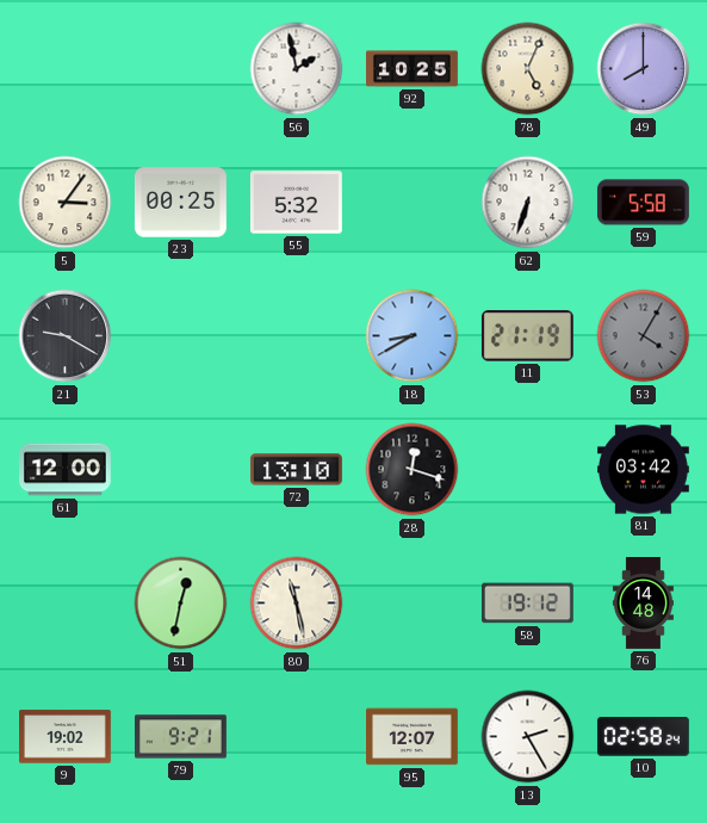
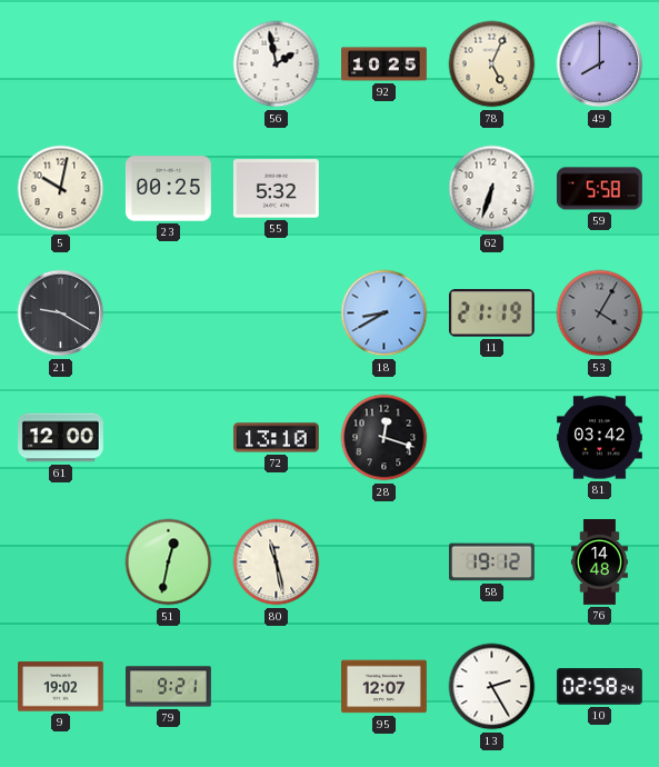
5: 3:06 -> 10:02 (61, 189)
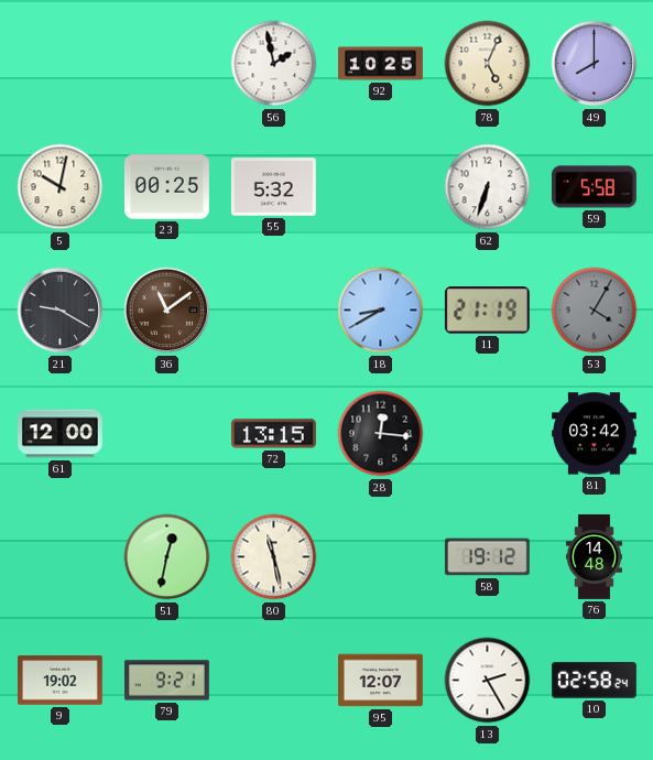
36: none -> 11:09 (167, 311)
72: 13:10 -> 13:15 (273, 434)
28: 12:18 -> 12:16 (381, 434)
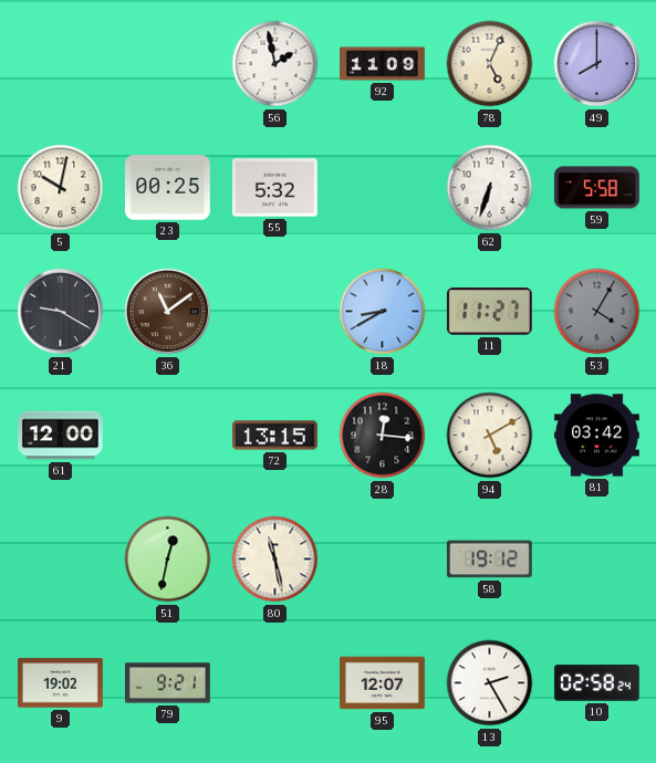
92: 10:25 -> 11:09 (383, 64)
11: 21:19 -> 11:27 (489, 312)
94: none -> 5:10 (490, 436)
76: 14:48 -> none (594, 557)
